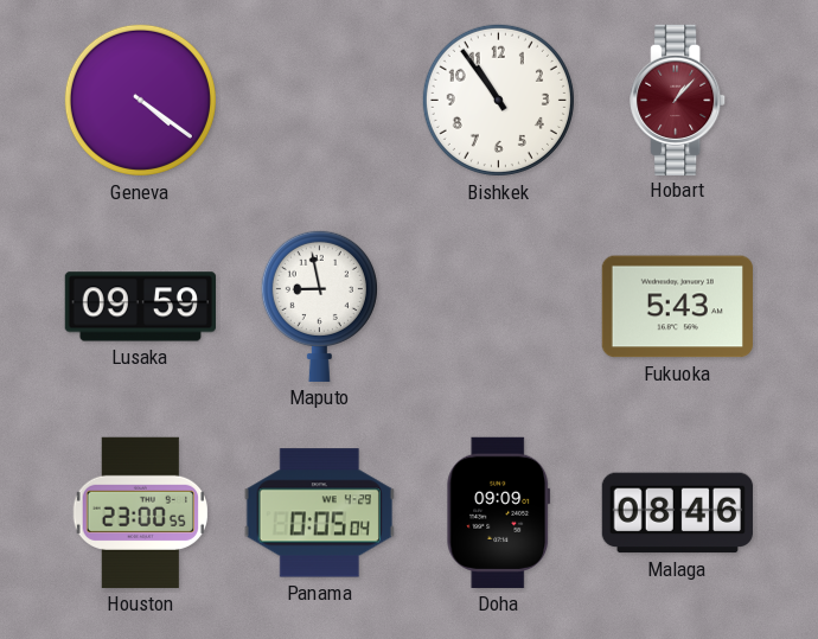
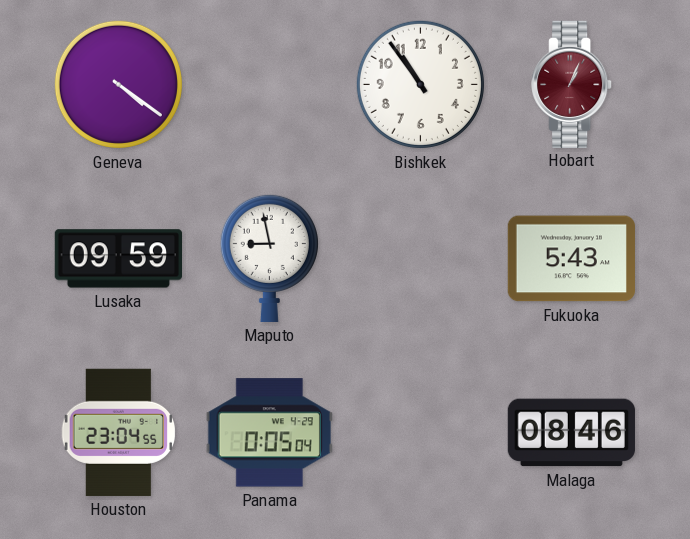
Hobart: 1:07 -> 1:04 (572, 84)
Houston: 23:00 -> 23:04 (119, 432)
Doha: 09:09 -> none (499, 512)
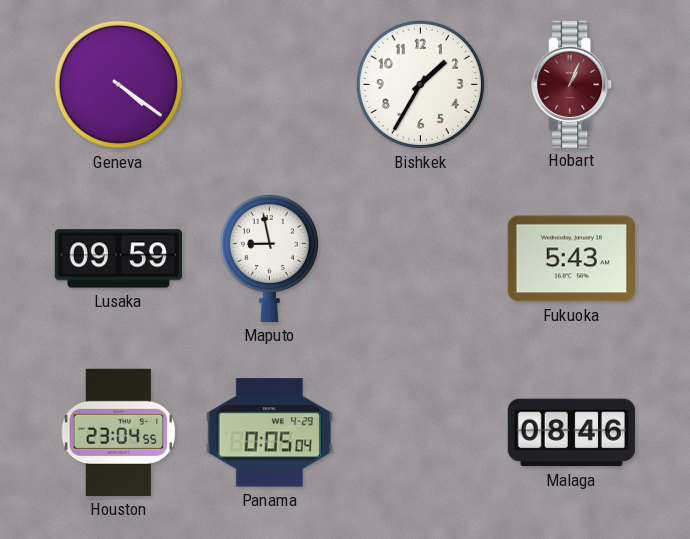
Bishkek: 10:54 -> 1:35 (420, 84)
